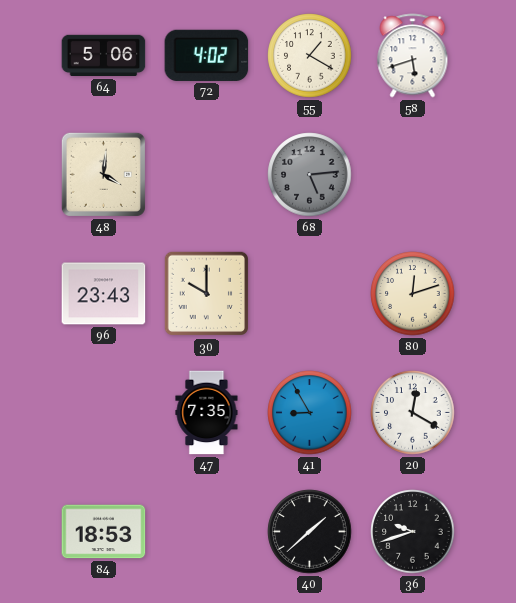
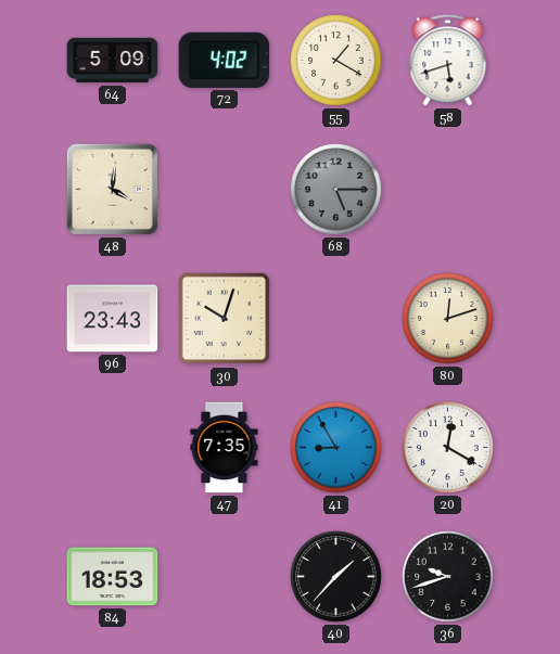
64: 5:06 -> 5:09 (113, 61)
68: 5:14 -> 5:15 (336, 190)
30: 10:00 -> 10:03 (225, 319)
40: 1:38 -> 1:37 (336, 577)
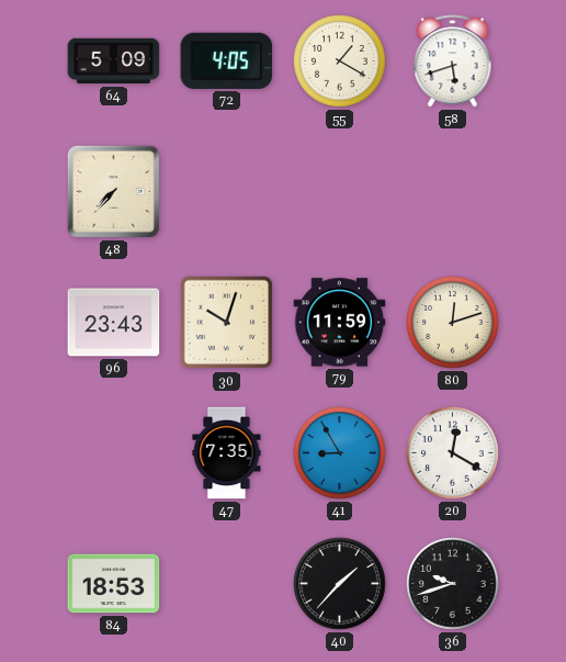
72: 4:02 -> 4:05 (227, 60)
48: 4:01 -> 7:37 (113, 191)
68: 5:15 -> none (336, 190)
79: none -> 11:59 (340, 323)
